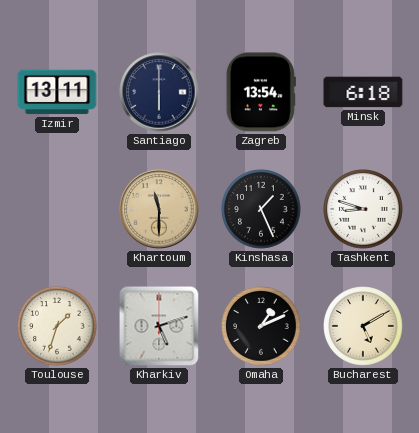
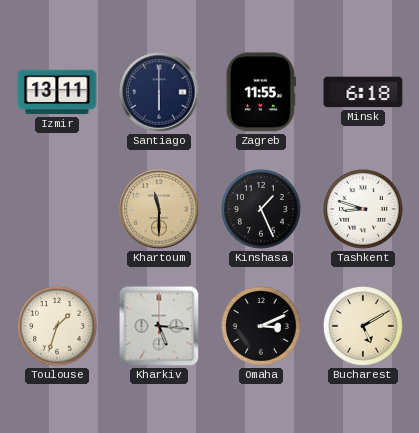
Zagreb: 13:54 -> 11:55 (261, 92)
Kharkiv: 5:12 -> 5:16 (159, 326)
Omaha: 1:11 -> 3:11 (261, 326)
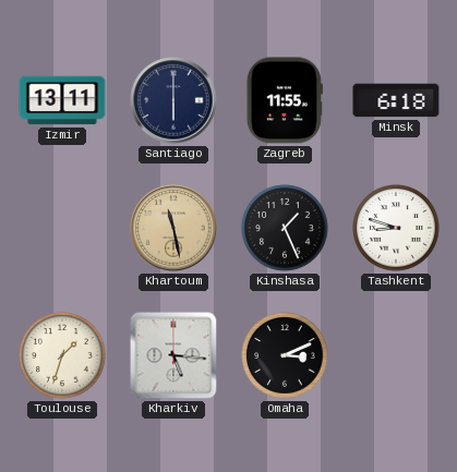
Khartoum: 11:30 -> 11:28 (173, 228)
Bucharest: 5:10 -> none (363, 326)
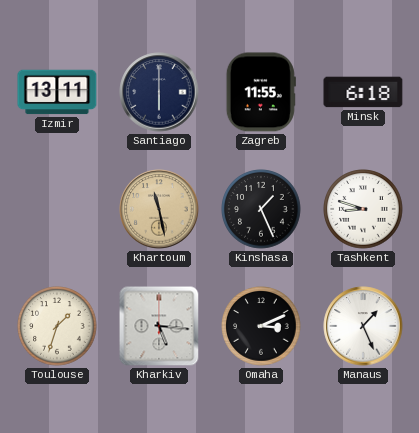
Manaus: none -> 1:26 (363, 326)
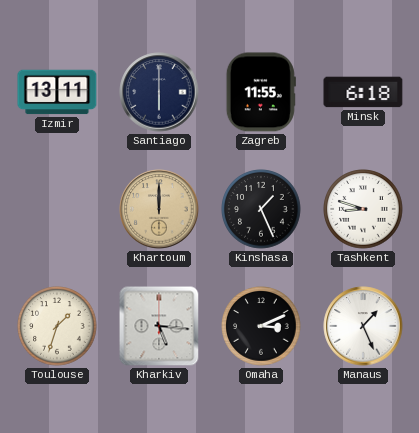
Khartoum: 11:28 -> 12:00 (159, 209)
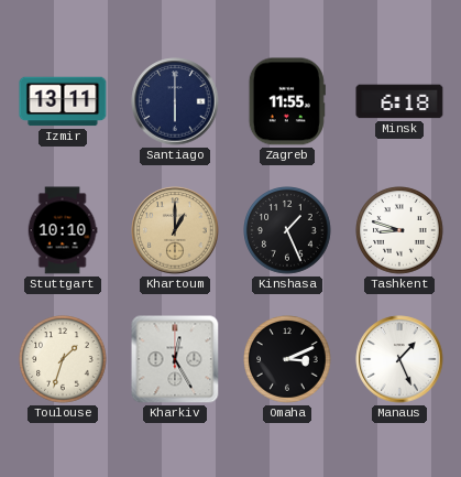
Stuttgart: none -> 10:10 (63, 230)
Khartoum: 12:00 -> 1:00 (175, 230)
Kharkiv: 5:16 -> 12:25 (175, 359)
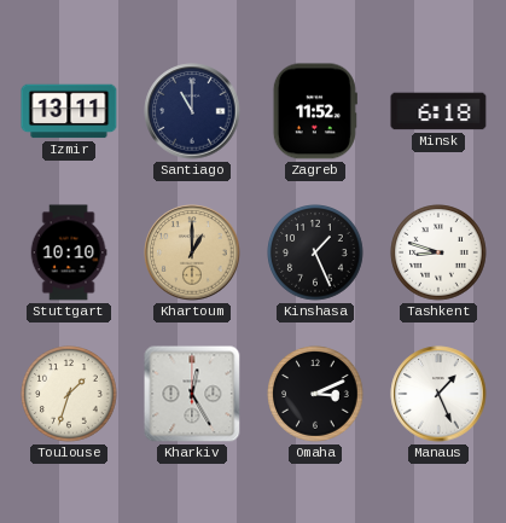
Santiago: 6:00 -> 11:00 (192, 111)
Zagreb: 11:55 -> 11:52 (315, 111)
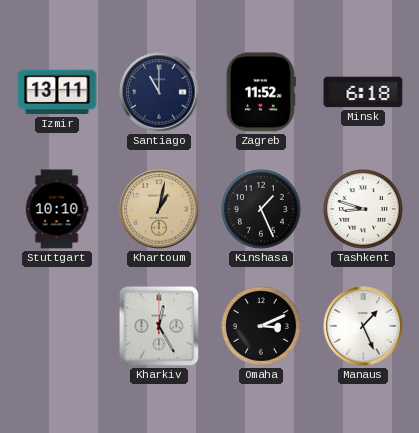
Khartoum: 1:00 -> 1:02 (159, 209)
Toulouse: 1:33 -> none (69, 394)
